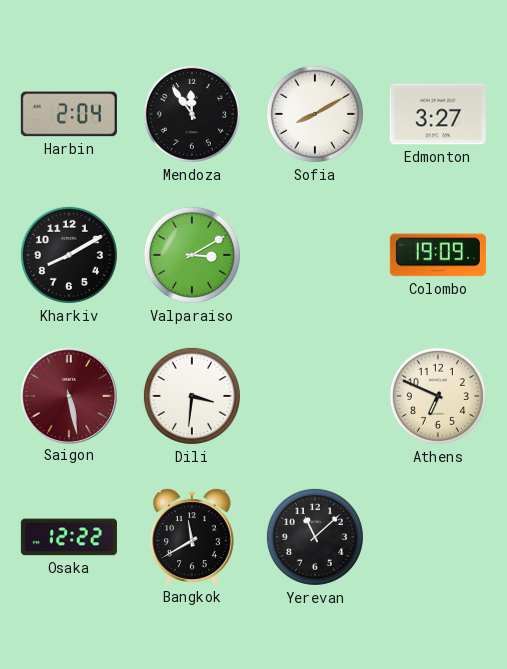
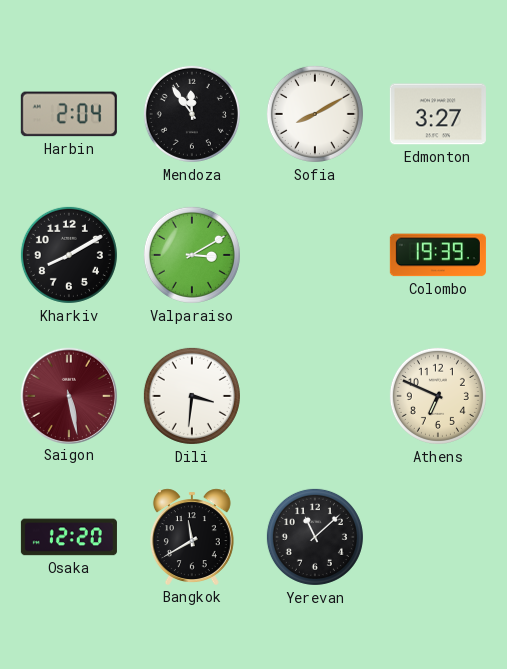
Colombo: 19:09 -> 19:39 (438, 255)
Osaka: 12:22 -> 12:20 (69, 537)
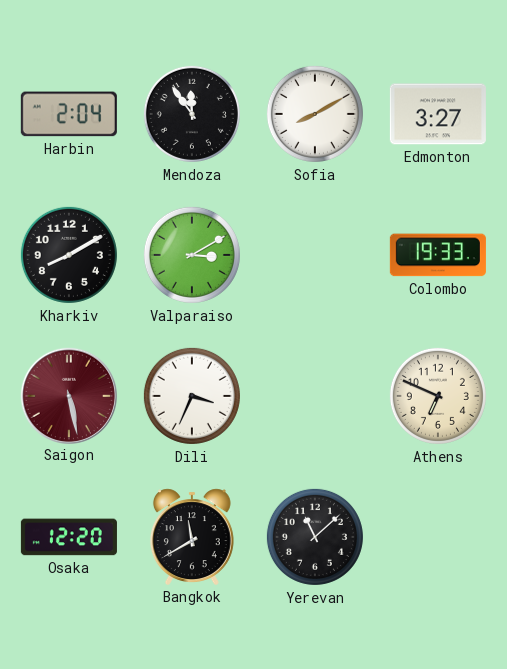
Colombo: 19:39 -> 19:33 (438, 255)
Dili: 3:31 -> 3:34 (192, 396)
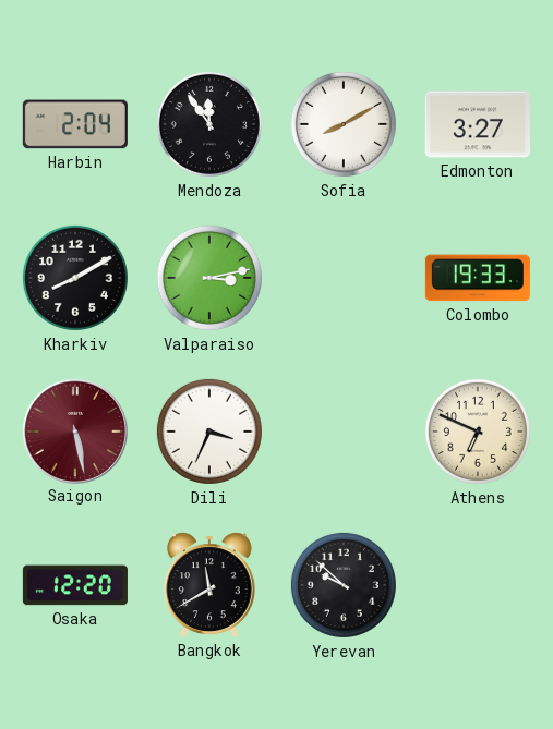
Valparaiso: 3:10 -> 3:13 (209, 278)
Yerevan: 11:08 -> 9:52 (344, 585)
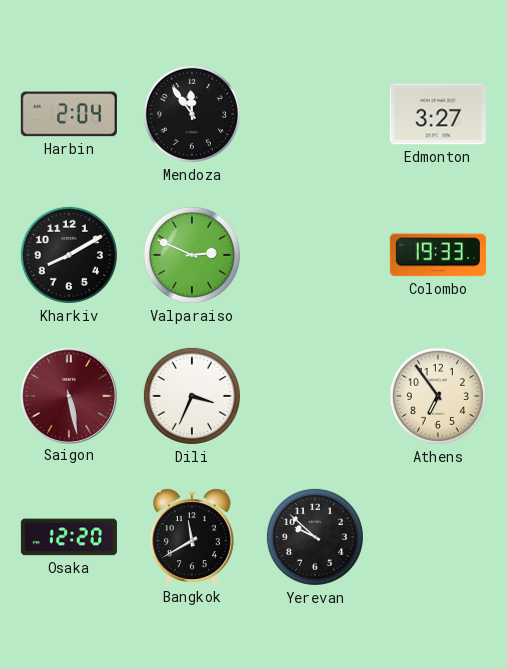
Sofia: 8:10 -> none (344, 124)
Valparaiso: 3:13 -> 2:49 (192, 255)
Athens: 6:49 -> 6:54 (438, 396)
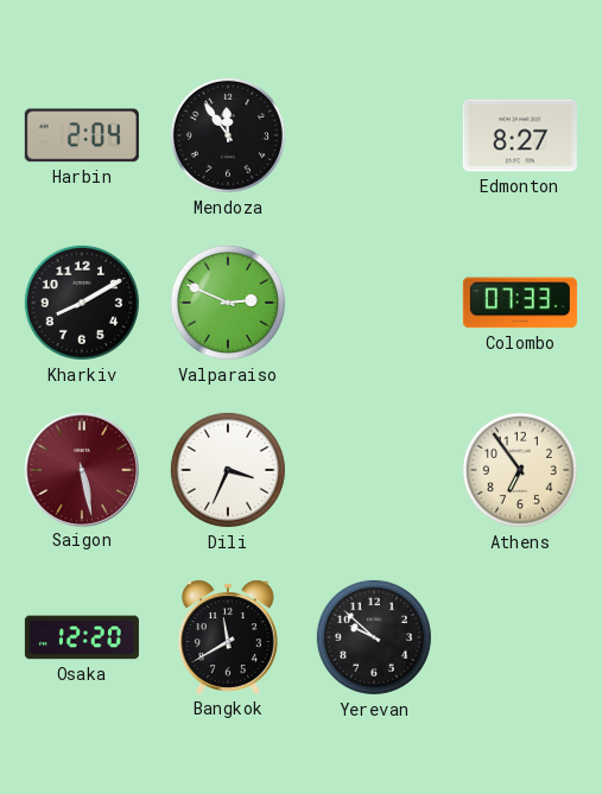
Edmonton: 3:27 -> 8:27 (520, 135)
Colombo: 19:33 -> 07:33 (520, 303)
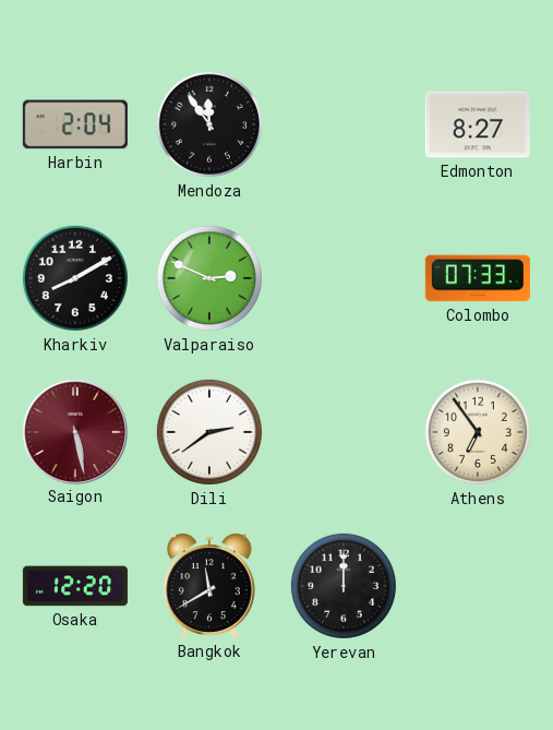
Dili: 3:34 -> 2:39 (209, 432)
Yerevan: 9:52 -> 12:00 (344, 586)
